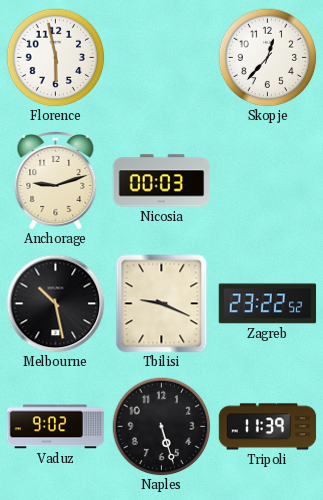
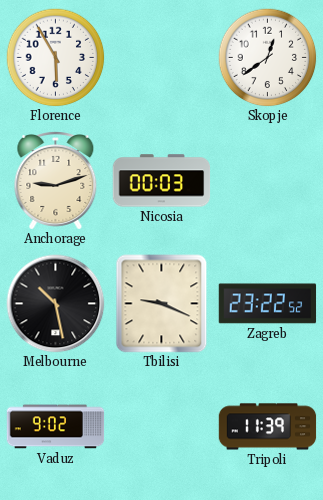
Florence: 5:58 -> 5:55 (56, 58)
Skopje: 12:37 -> 12:39 (268, 58)
Naples: 5:27 -> none (162, 427)
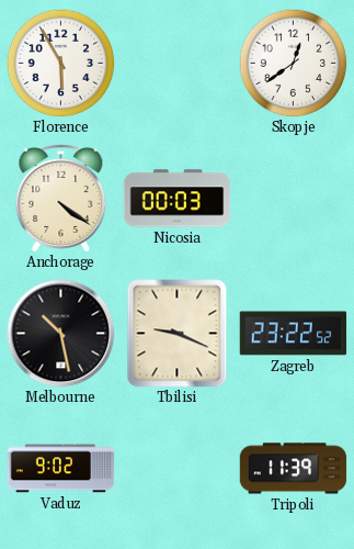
Anchorage: 9:12 -> 4:21 (61, 199)
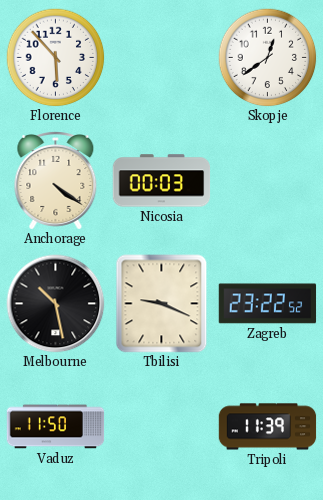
Florence: 5:55 -> 5:53 (56, 58)
Vaduz: 9:02 -> 11:50 (56, 427)
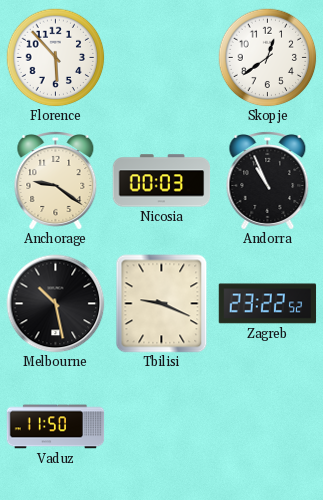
Anchorage: 4:21 -> 9:21 (56, 181)
Andorra: none -> 10:56 (268, 181)
Tripoli: 11:39 -> none (268, 427)
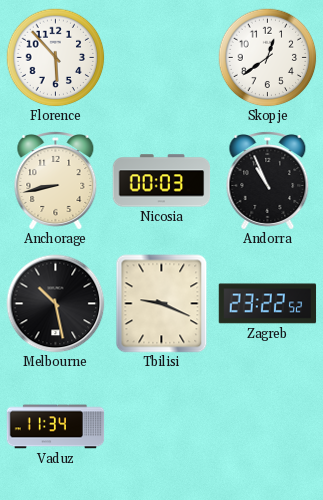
Anchorage: 9:21 -> 8:43 (56, 181)
Vaduz: 11:50 -> 11:34 (56, 427)
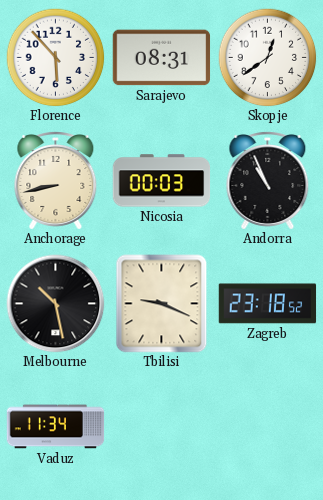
Sarajevo: none -> 08:31 (162, 58)
Zagreb: 23:22 -> 23:18 (268, 304)
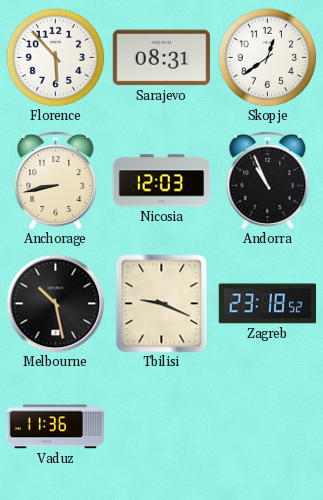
Nicosia: 00:03 -> 12:03 (162, 181)
Vaduz: 11:34 -> 11:36 (56, 427)
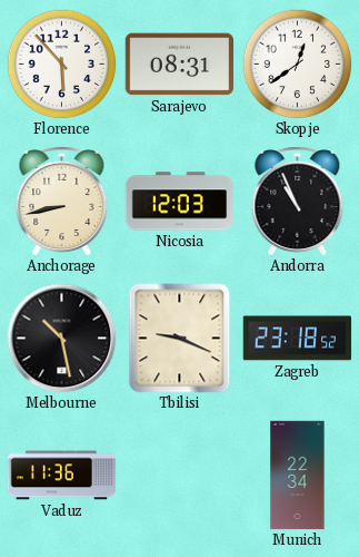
Munich: none -> 22:34 (298, 476)
